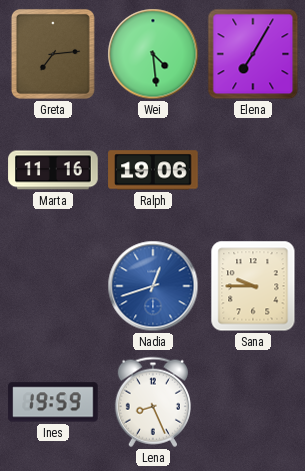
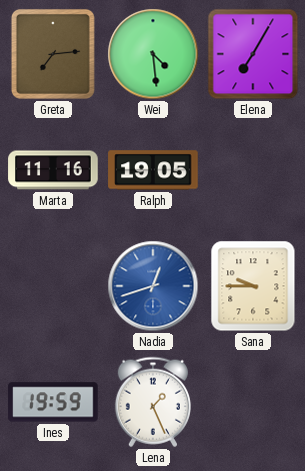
Ralph: 19:06 -> 19:05 (153, 170)
Lena: 8:26 -> 1:26 (153, 402)
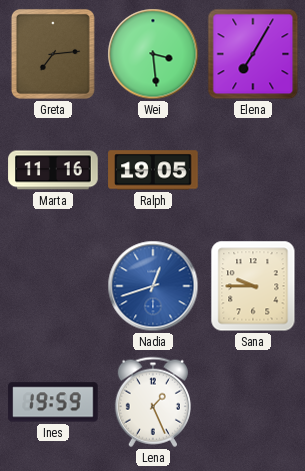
Wei: 4:29 -> 3:29 (153, 54)
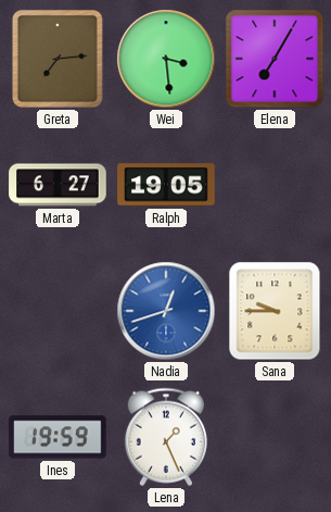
Marta: 11:16 -> 6:27 (58, 185)
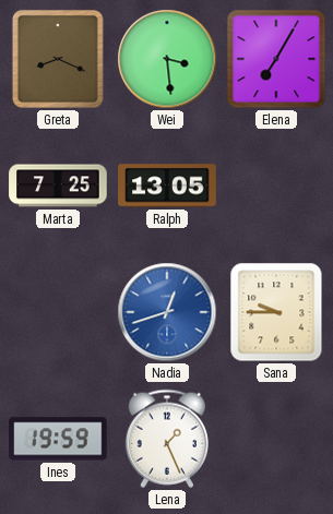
Greta: 7:14 -> 8:19 (58, 59)
Marta: 6:27 -> 7:25 (58, 186)
Ralph: 19:05 -> 13:05 (167, 186)
